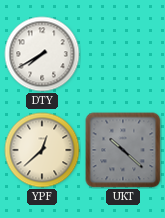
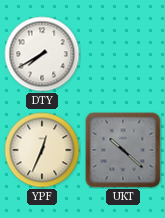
YPF: 12:38 -> 12:34 (42, 150)
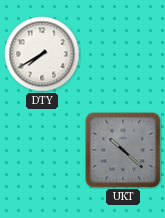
YPF: 12:34 -> none (42, 150)
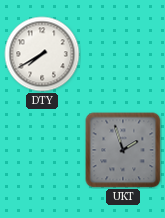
UKT: 10:22 -> 1:57 (123, 150)
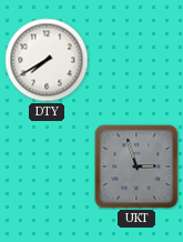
UKT: 1:57 -> 2:57 (136, 167)
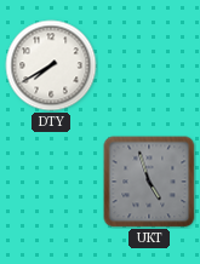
UKT: 2:57 -> 4:57 (149, 182)
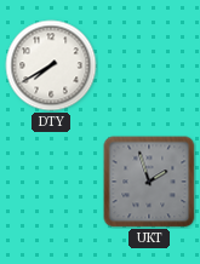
UKT: 4:57 -> 1:57 (149, 182)
